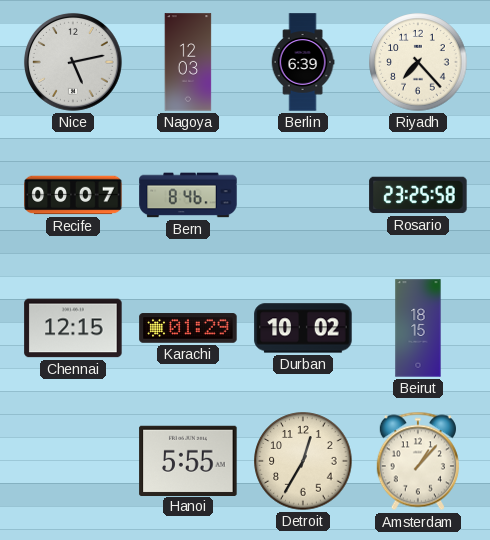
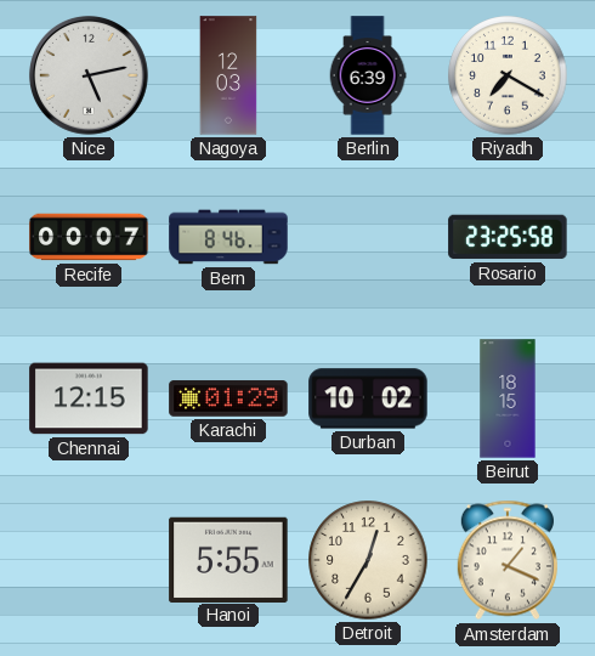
Riyadh: 7:23 -> 7:20 (508, 75)
Amsterdam: 1:07 -> 1:19 (508, 560)
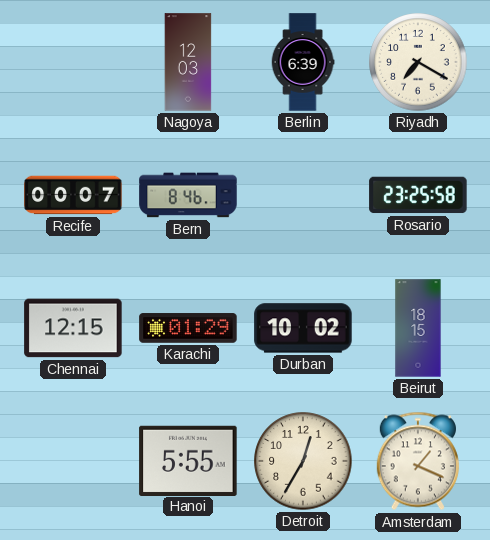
Nice: 5:13 -> none (89, 75)
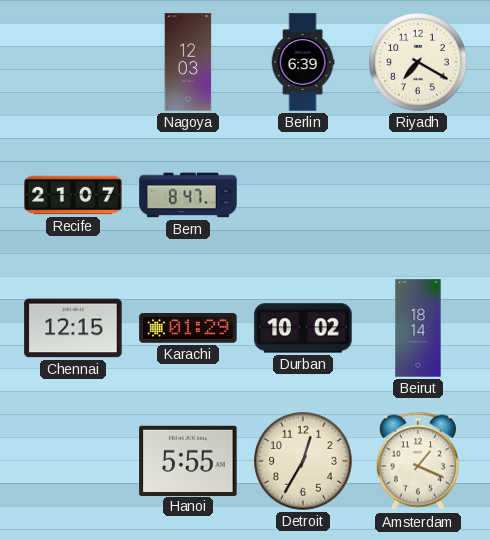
Recife: 00:07 -> 21:07 (73, 195)
Bern: 8:46 -> 8:47 (188, 195)
Rosario: 23:25 -> none (418, 195)
Beirut: 18:15 -> 18:14 (418, 328)
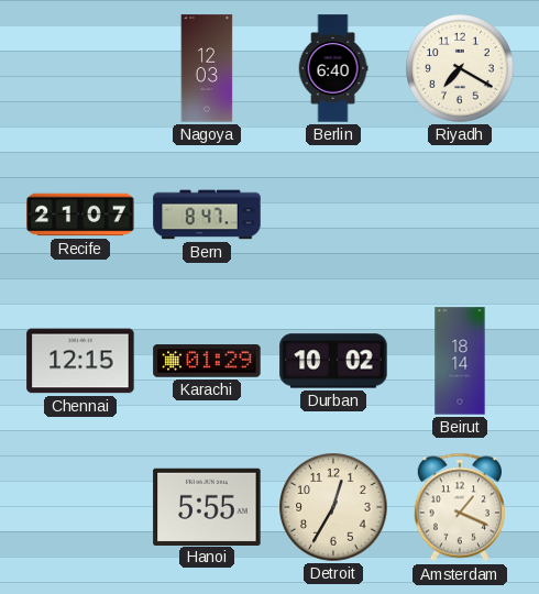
Berlin: 6:39 -> 6:40 (333, 68)
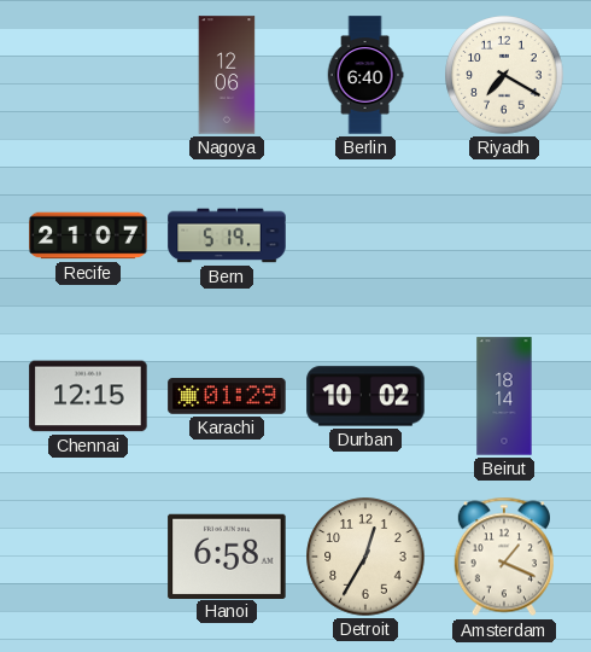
Nagoya: 12:03 -> 12:06 (227, 75)
Bern: 8:47 -> 5:19 (227, 235)
Hanoi: 5:55 -> 6:58 (227, 555)
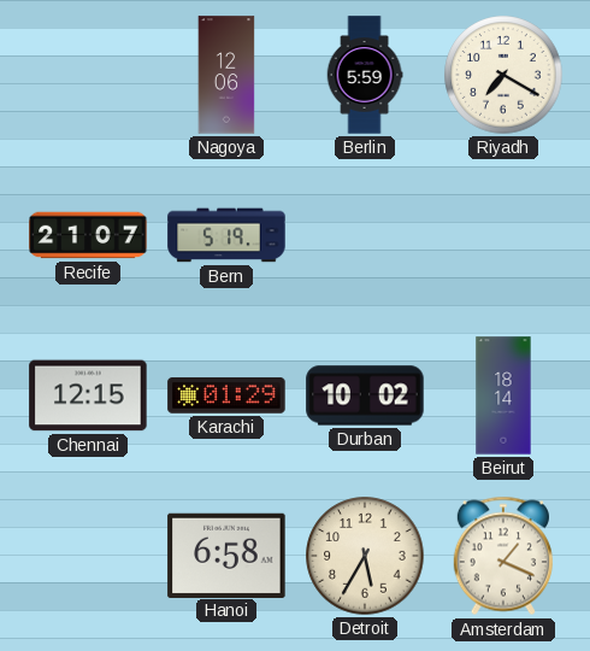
Berlin: 6:40 -> 5:59 (365, 75)
Detroit: 12:35 -> 5:35 (365, 556)
